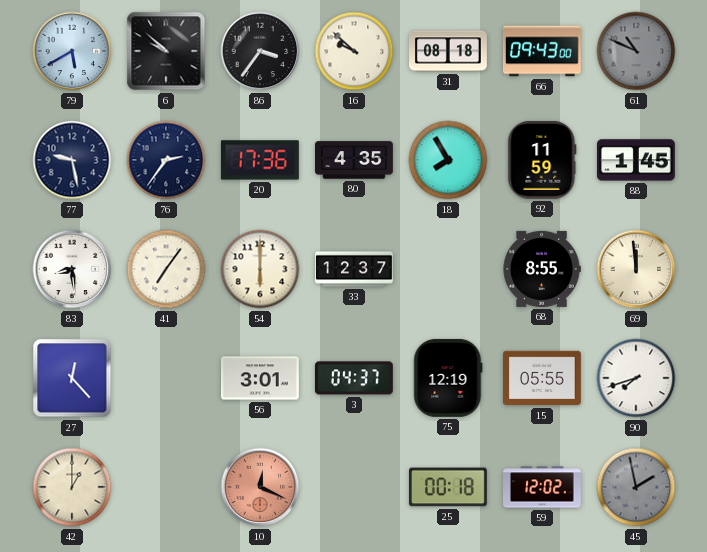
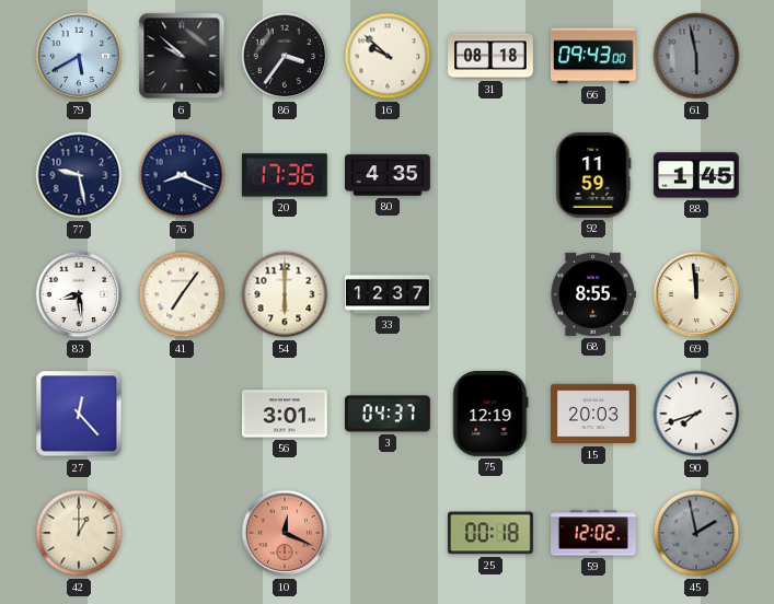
61: 10:49 -> 5:58 (696, 56)
76: 2:36 -> 8:19 (182, 175)
18: 7:55 -> none (448, 160)
15: 05:55 -> 20:03 (594, 414)
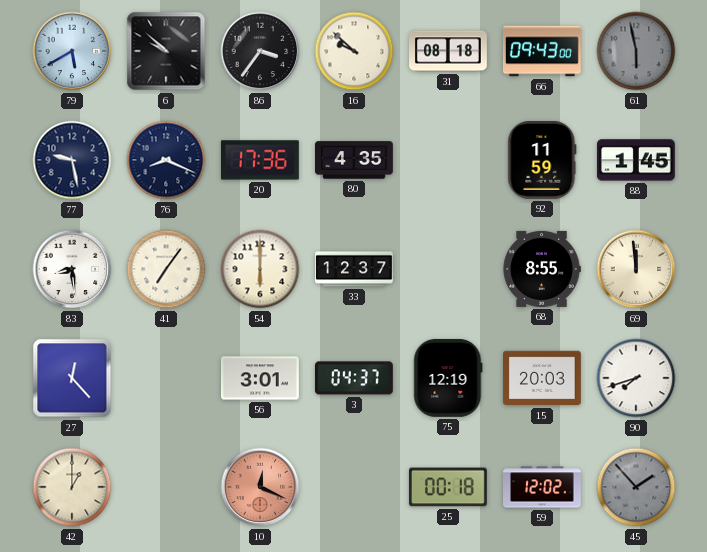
45: 1:58 -> 1:53 (636, 487)
